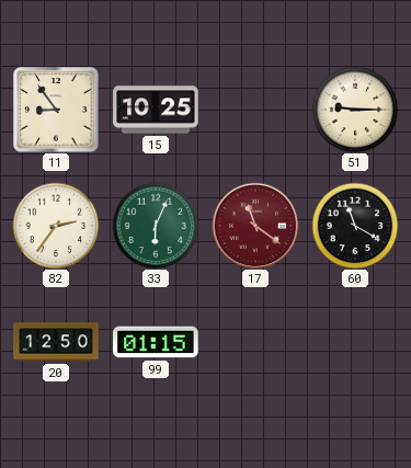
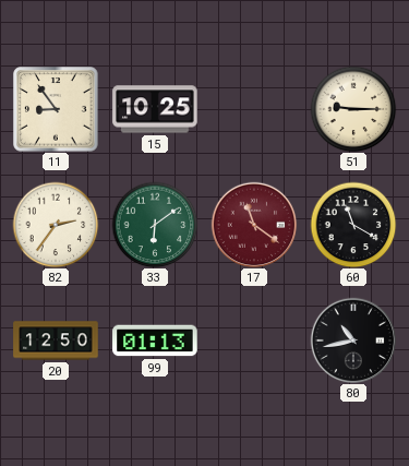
33: 6:04 -> 6:09 (155, 225)
99: 01:15 -> 01:13 (155, 340)
80: none -> 10:43 (353, 340)
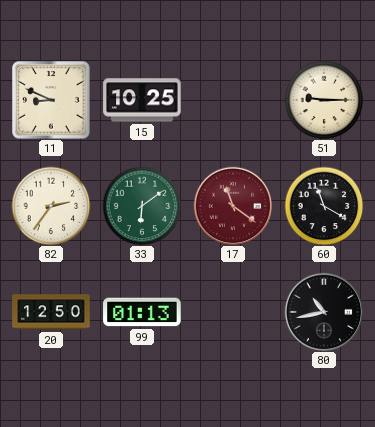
11: 8:54 -> 8:49 (51, 100)
